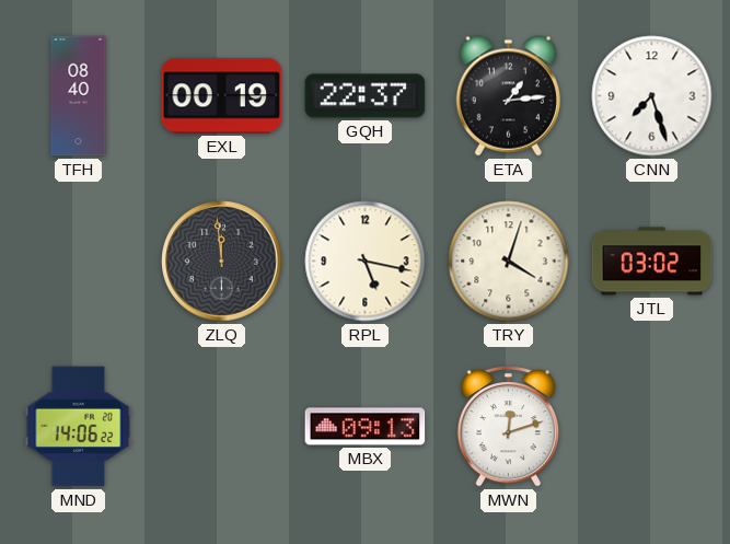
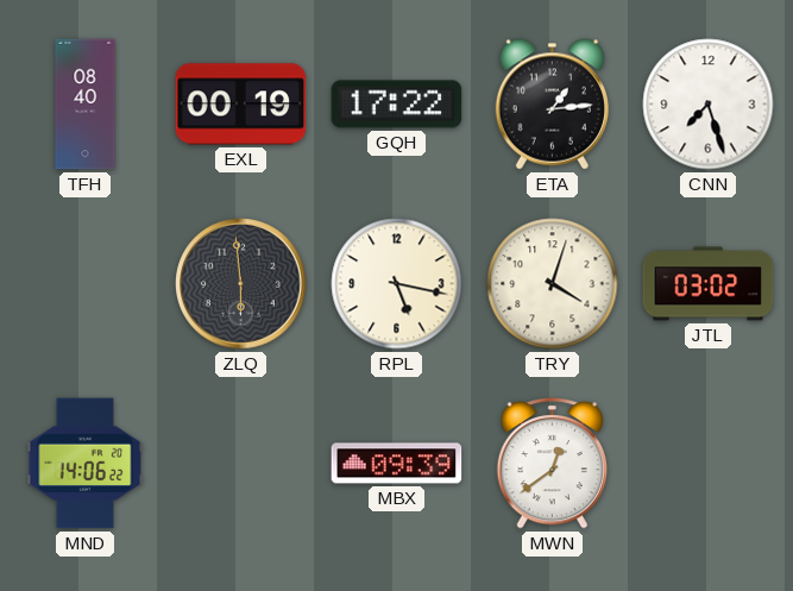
GQH: 22:37 -> 17:22 (397, 105)
ZLQ: 11:59 -> 5:59 (241, 284)
MBX: 09:13 -> 09:39 (397, 464)
MWN: 12:12 -> 12:39 (553, 463)
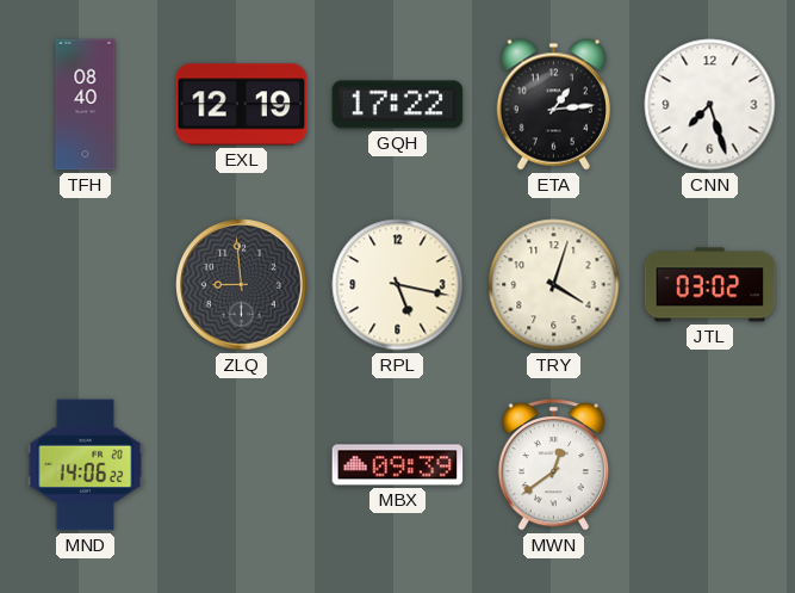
EXL: 00:19 -> 12:19 (242, 105)
ZLQ: 5:59 -> 8:59 (242, 285)
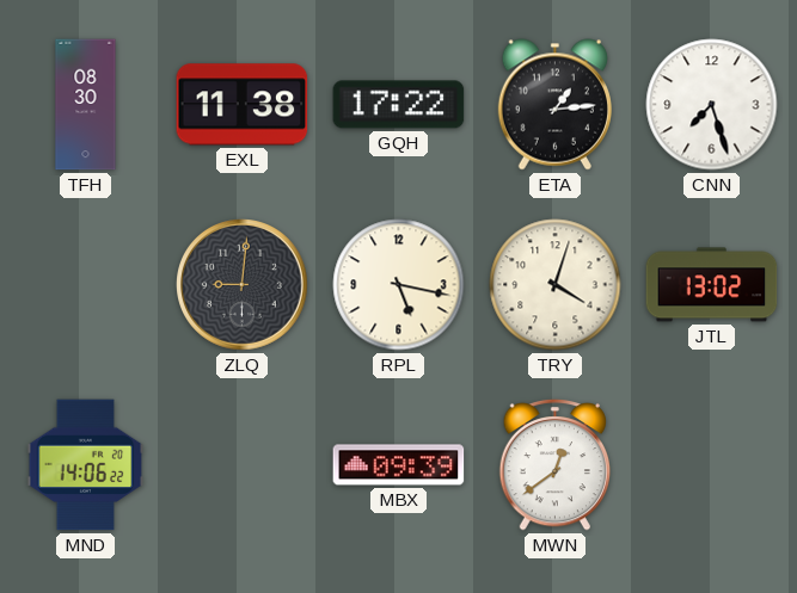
TFH: 08:40 -> 08:30 (86, 105)
EXL: 12:19 -> 11:38 (243, 105)
ZLQ: 8:59 -> 9:01 (243, 285)
JTL: 03:02 -> 13:02 (712, 285)
